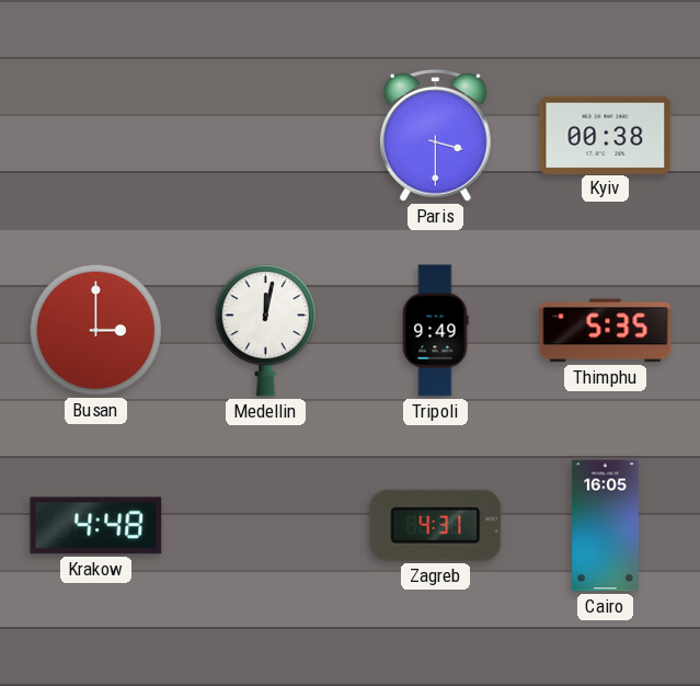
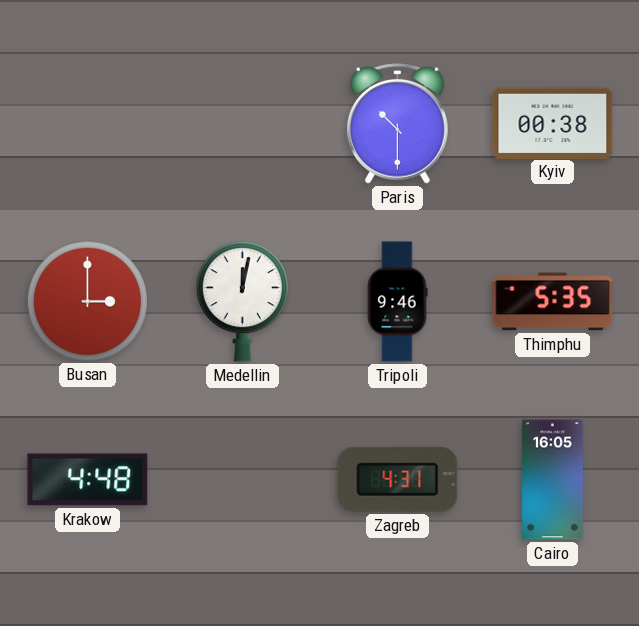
Paris: 3:30 -> 10:30 (398, 124)
Tripoli: 9:49 -> 9:46 (397, 302)
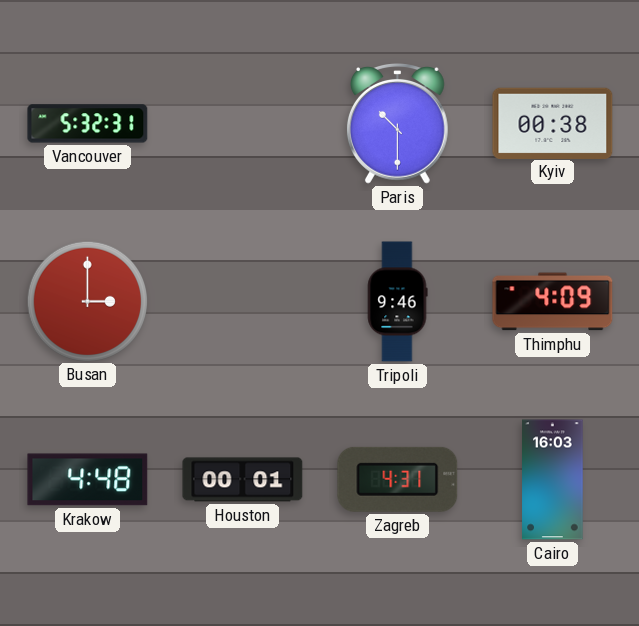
Vancouver: none -> 5:32 (88, 124)
Medellin: 12:02 -> none (242, 302)
Thimphu: 5:35 -> 4:09 (553, 302)
Houston: none -> 00:01 (243, 480)
Cairo: 16:05 -> 16:03 (553, 480)
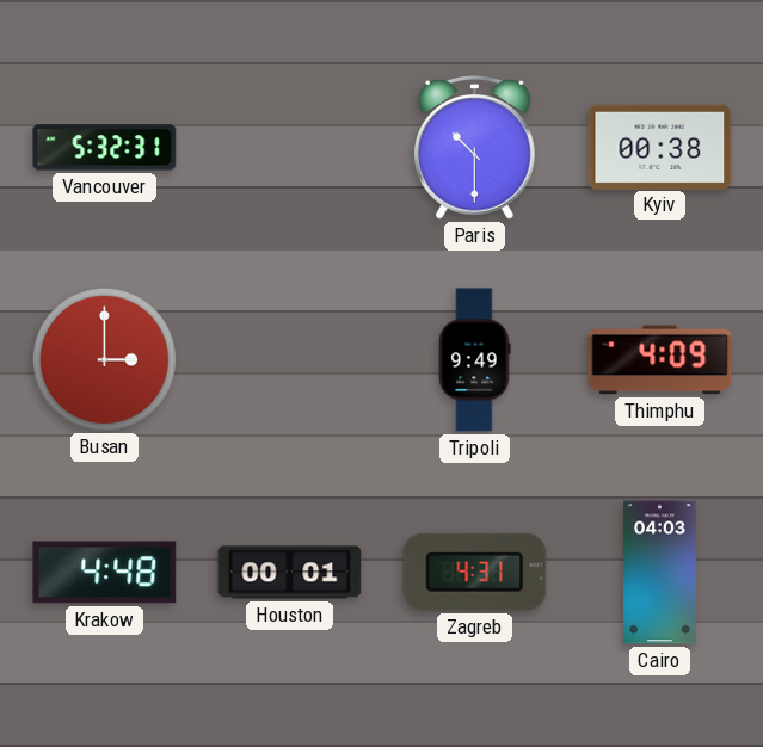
Tripoli: 9:46 -> 9:49 (474, 360)
Cairo: 16:03 -> 04:03 (660, 573)
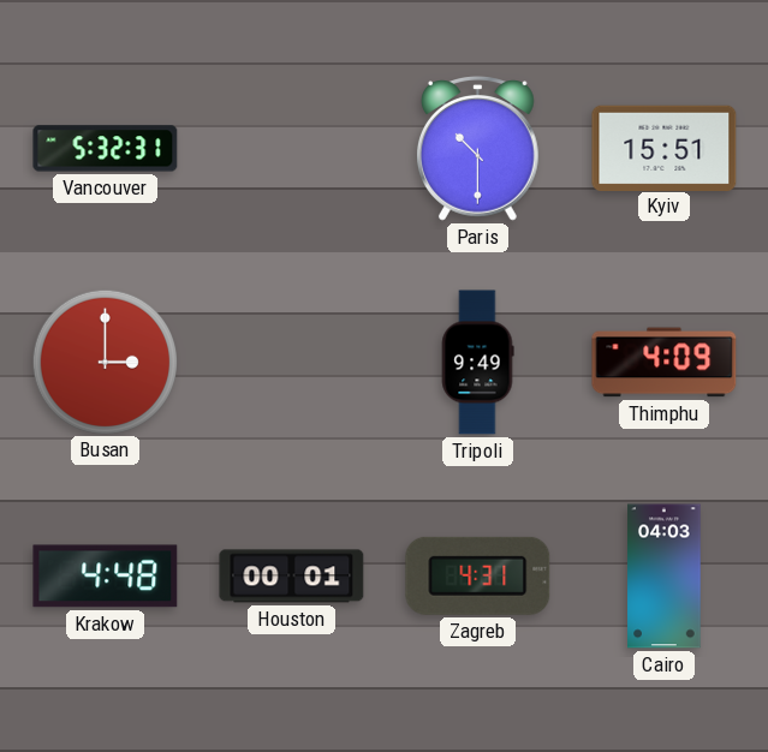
Kyiv: 00:38 -> 15:51 (665, 148)
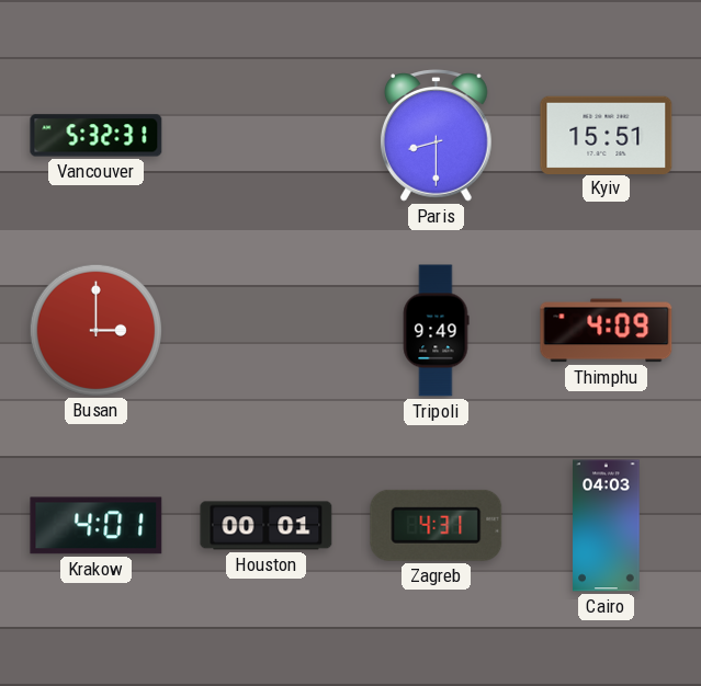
Paris: 10:30 -> 8:30 (437, 136)
Krakow: 4:48 -> 4:01 (97, 526)
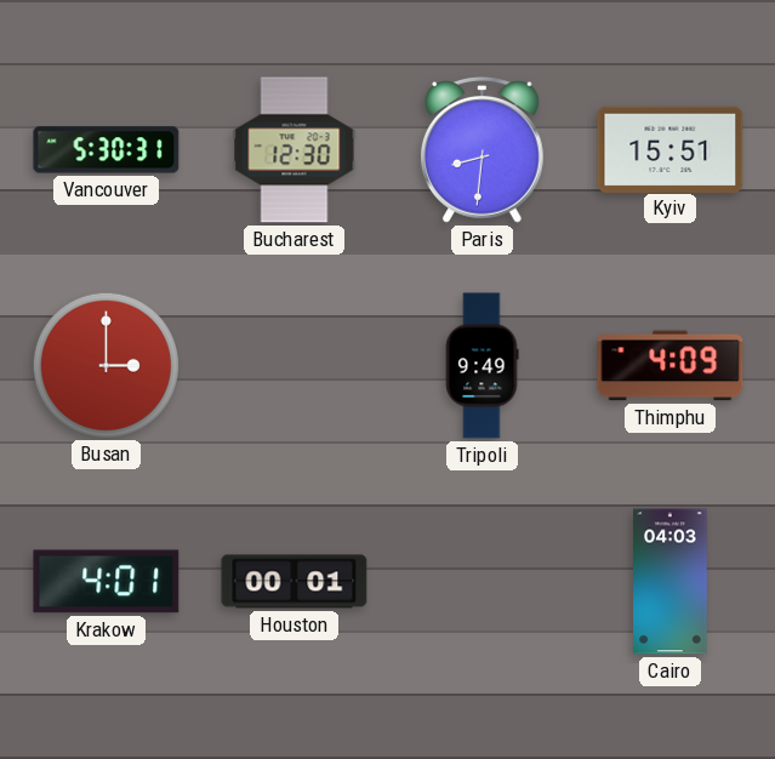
Vancouver: 5:32 -> 5:30 (107, 150)
Bucharest: none -> 12:30 (295, 150)
Paris: 8:30 -> 8:31 (483, 150)
Zagreb: 4:31 -> none (437, 525)
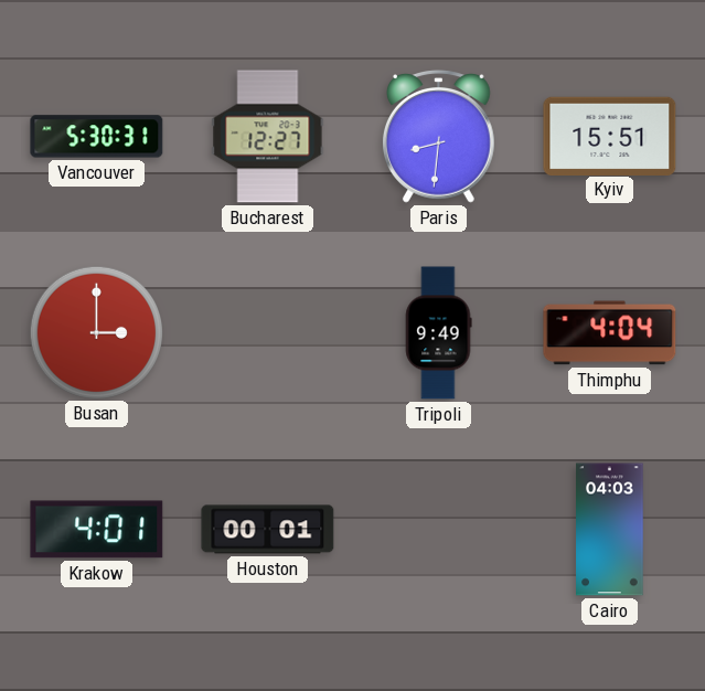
Bucharest: 12:30 -> 12:27 (268, 137)
Thimphu: 4:09 -> 4:04 (610, 333)
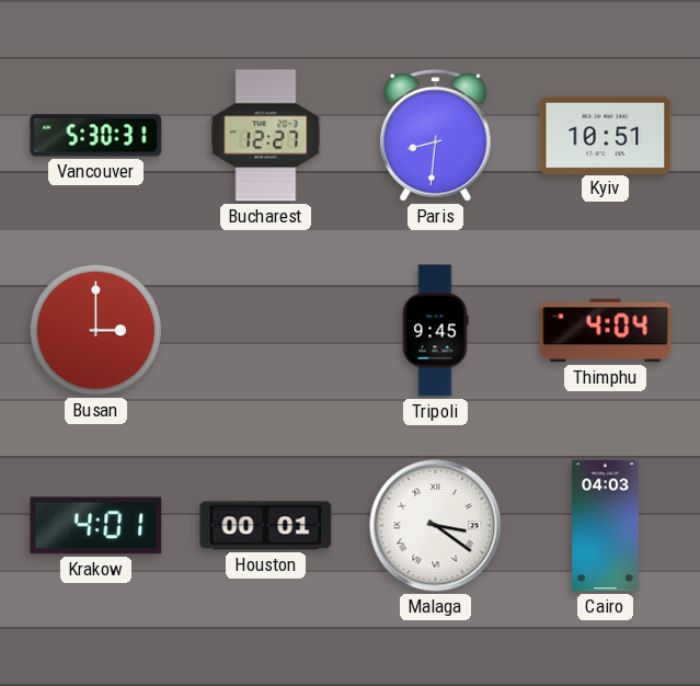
Kyiv: 15:51 -> 10:51 (606, 135)
Tripoli: 9:49 -> 9:45 (435, 331)
Malaga: none -> 3:21 (436, 526)
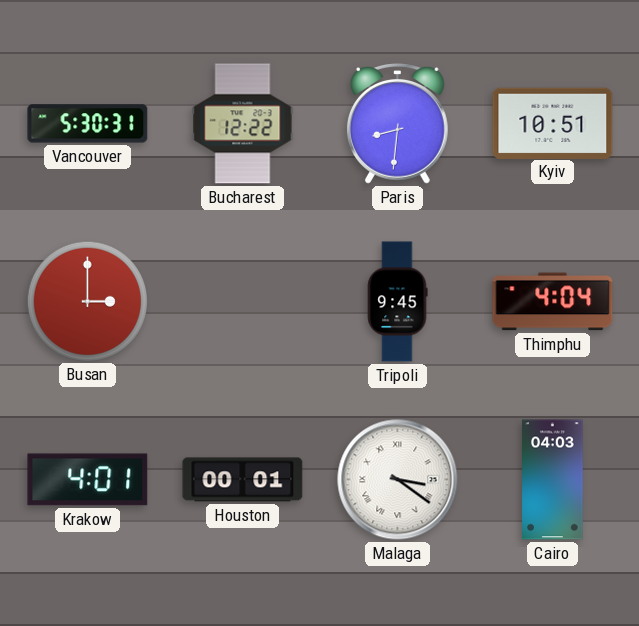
Bucharest: 12:27 -> 12:22 (243, 124)
